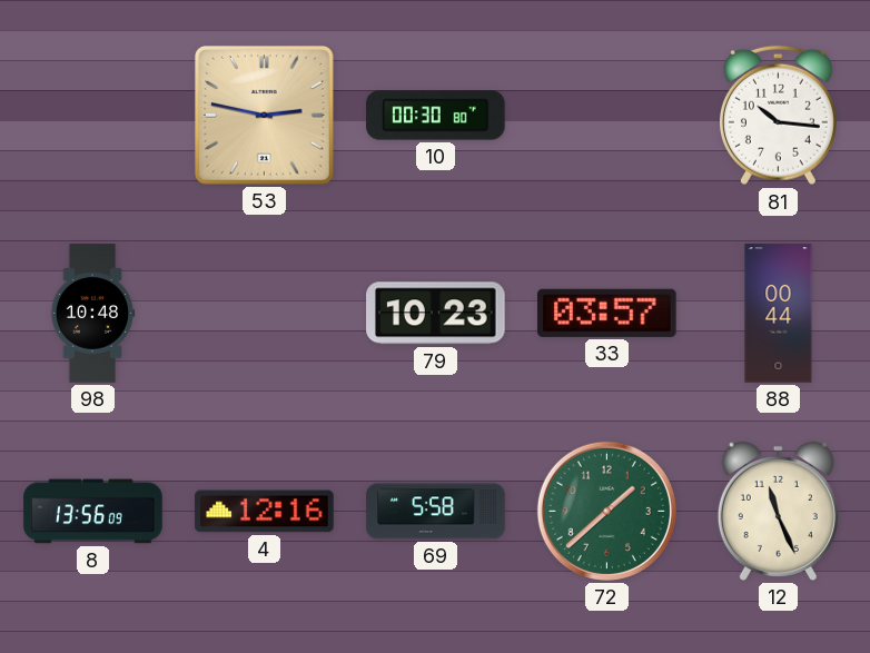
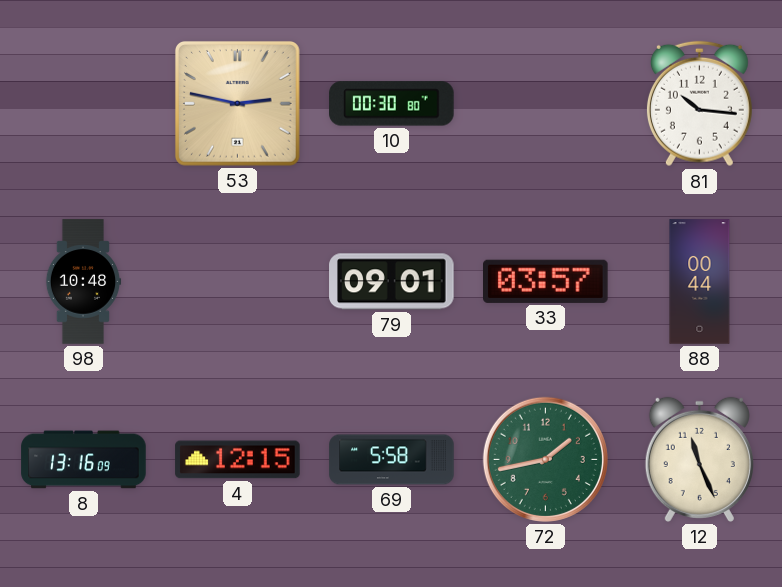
79: 10:23 -> 09:01 (392, 282)
8: 13:56 -> 13:16 (84, 460)
4: 12:16 -> 12:15 (238, 460)
72: 1:38 -> 1:43 (545, 459)
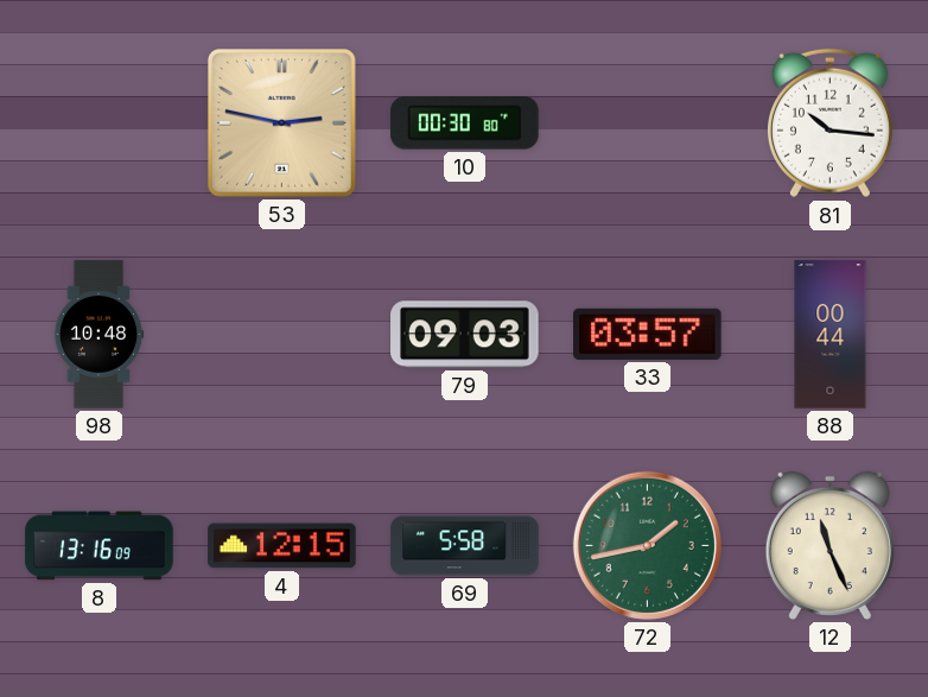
79: 09:01 -> 09:03 (465, 335)
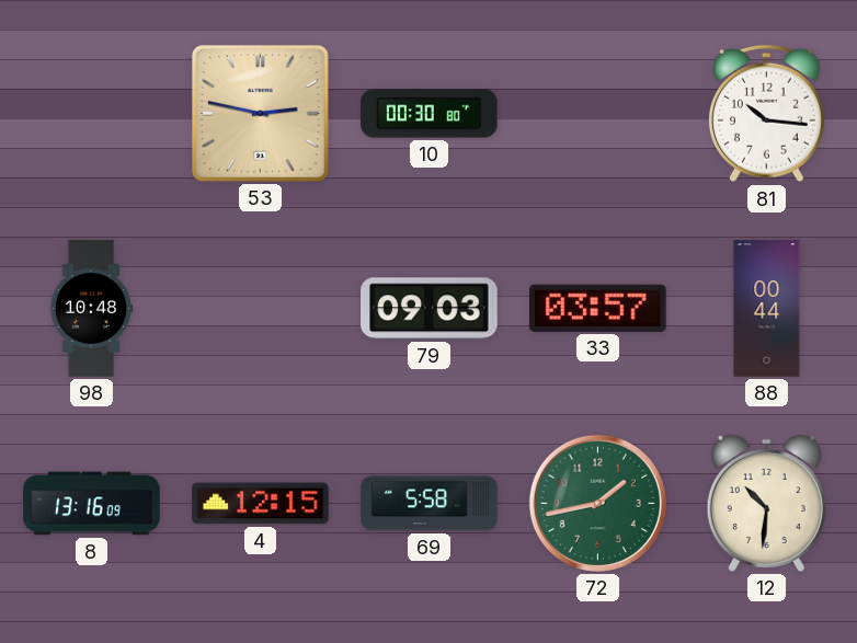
12: 11:26 -> 10:31 (766, 503)
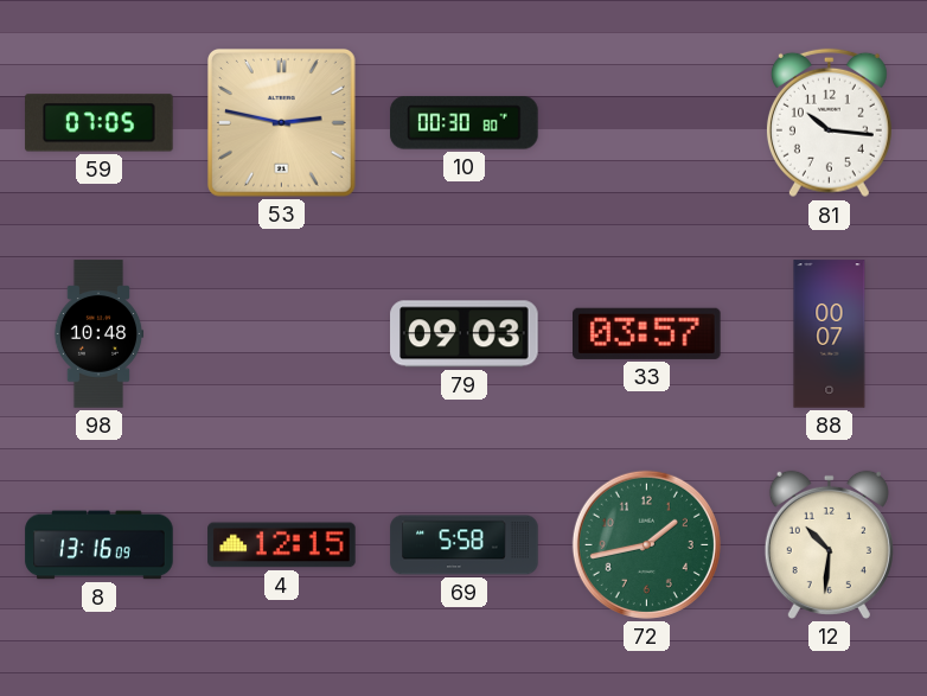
59: none -> 07:05 (100, 123)
88: 00:44 -> 00:07 (830, 334)
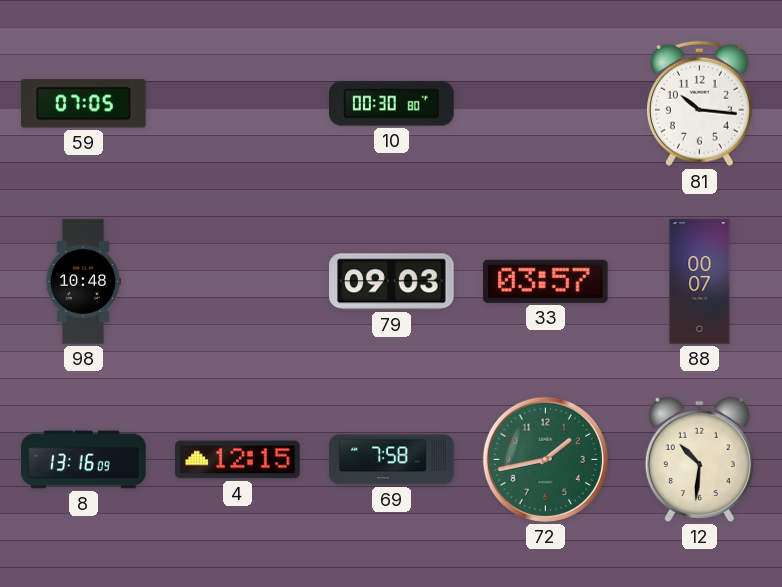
53: 2:47 -> none (281, 122)
69: 5:58 -> 7:58 (392, 460)
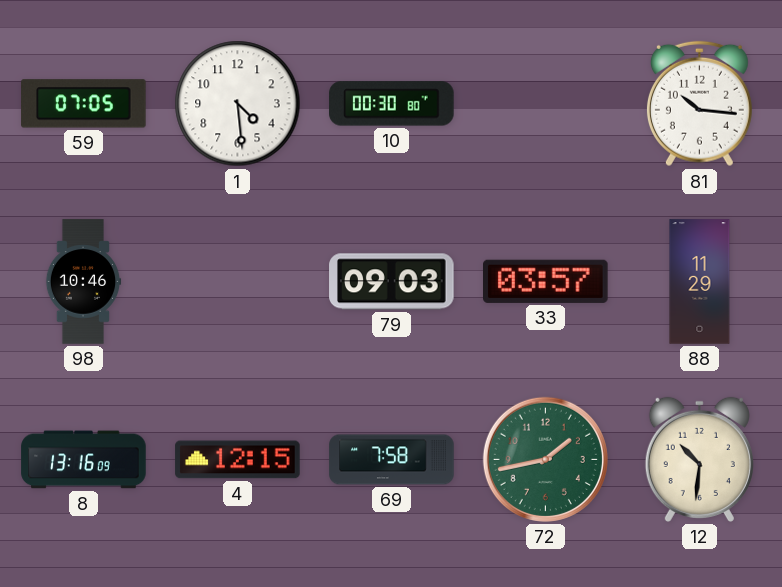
1: none -> 4:29 (238, 104)
98: 10:48 -> 10:46 (83, 282)
88: 00:07 -> 11:29 (700, 282)
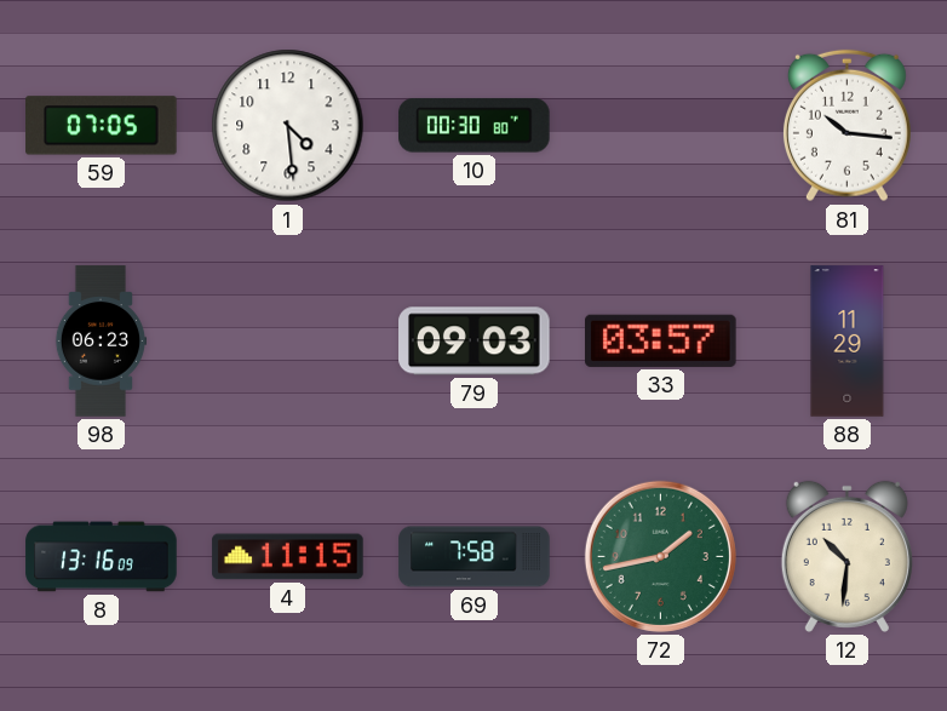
98: 10:46 -> 06:23 (101, 342)
4: 12:15 -> 11:15 (288, 557)
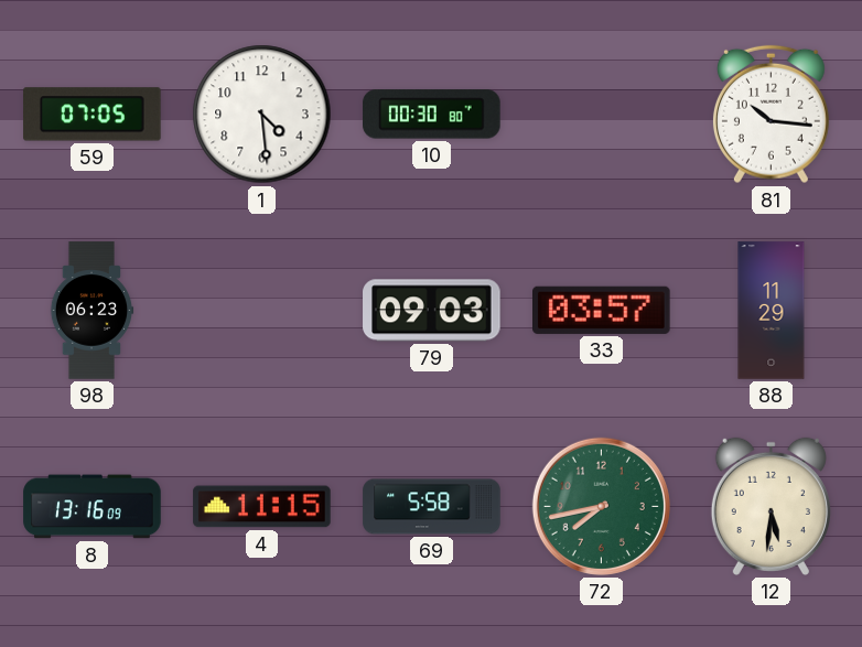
69: 7:58 -> 5:58 (432, 507)
72: 1:43 -> 7:43 (601, 506)
12: 10:31 -> 5:31 (771, 506)
